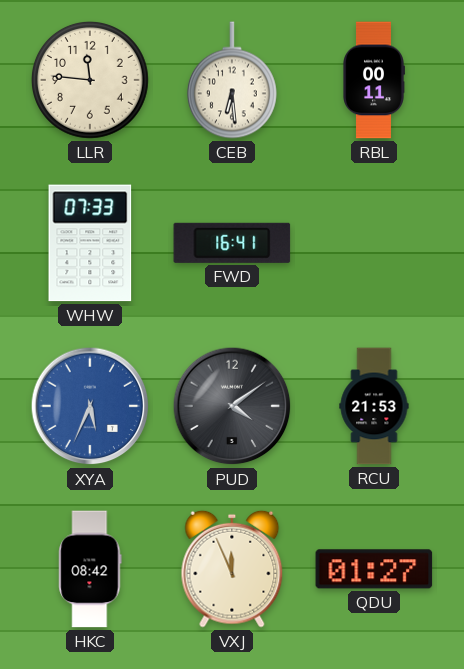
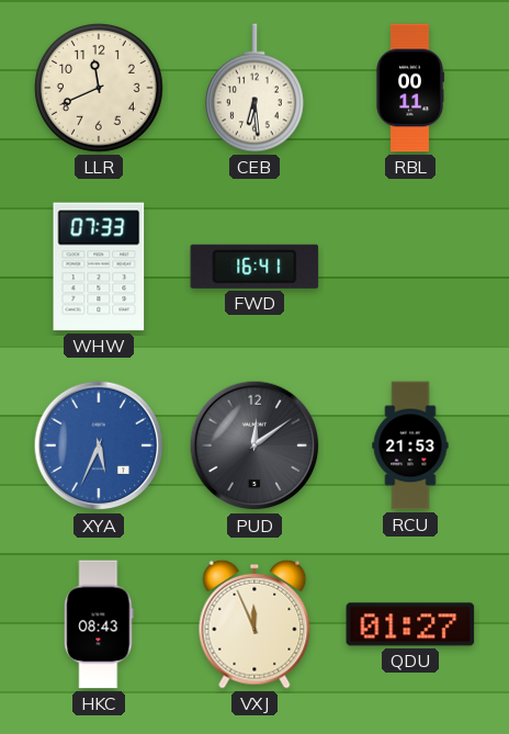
LLR: 11:46 -> 11:41 (99, 88)
PUD: 4:09 -> 12:09 (255, 445)
HKC: 08:42 -> 08:43 (99, 624)
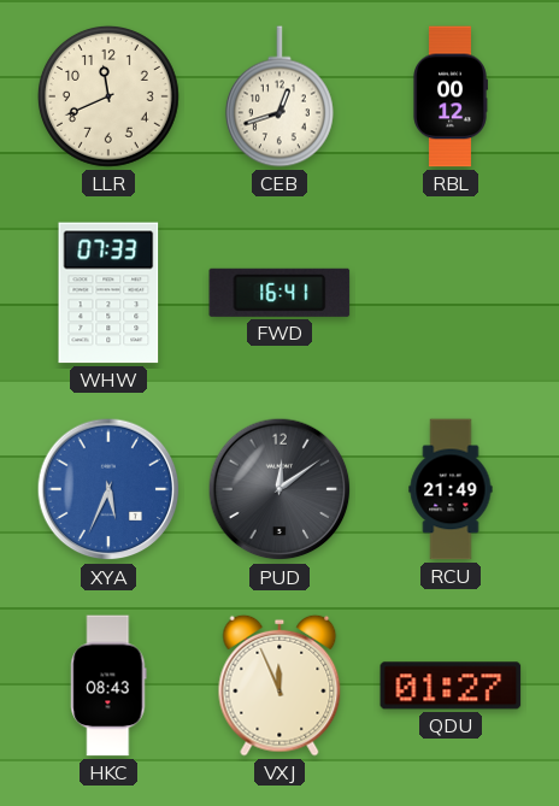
CEB: 6:29 -> 12:42 (279, 96)
RBL: 00:11 -> 00:12 (451, 96)
RCU: 21:53 -> 21:49 (451, 489)
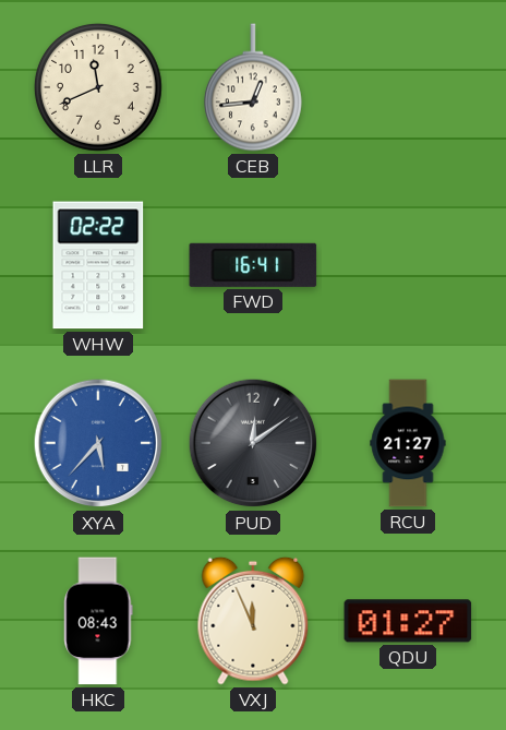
CEB: 12:42 -> 12:44 (253, 87)
RBL: 00:12 -> none (451, 96)
WHW: 07:33 -> 02:22 (98, 265)
XYA: 5:34 -> 5:37 (98, 443)
RCU: 21:49 -> 21:27 (408, 443)
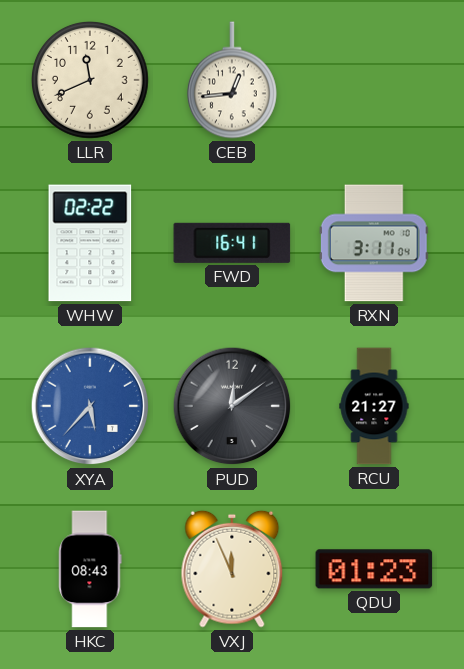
RXN: none -> 3:11 (374, 243)
QDU: 01:27 -> 01:23 (374, 569)
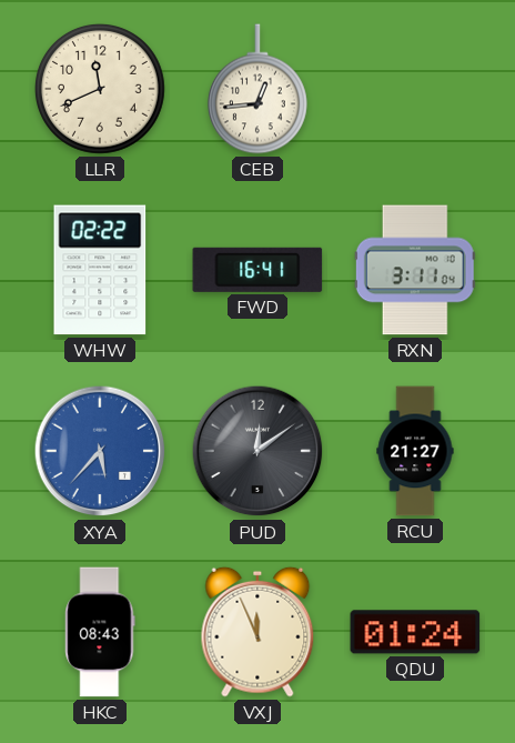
QDU: 01:23 -> 01:24 (415, 632)
